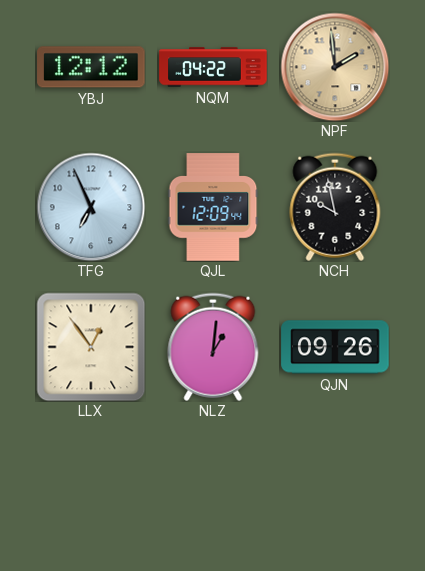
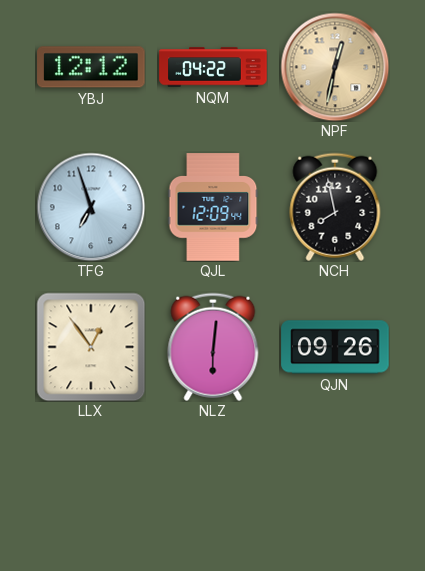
NPF: 1:59 -> 12:32 (335, 67)
TFG: 6:56 -> 6:57 (91, 207)
NCH: 9:58 -> 7:58 (335, 207)
NLZ: 1:01 -> 6:01 (213, 347)
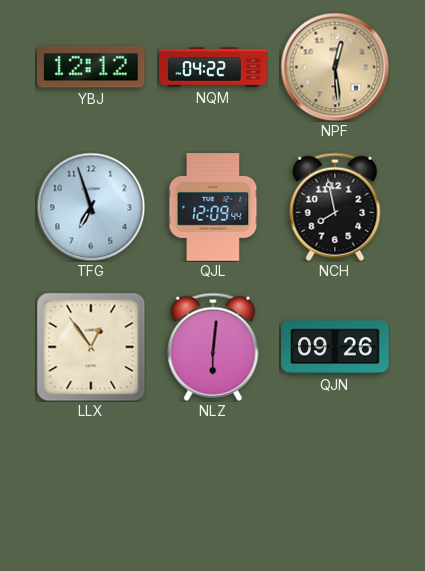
NPF: 12:32 -> 12:29 (335, 67)
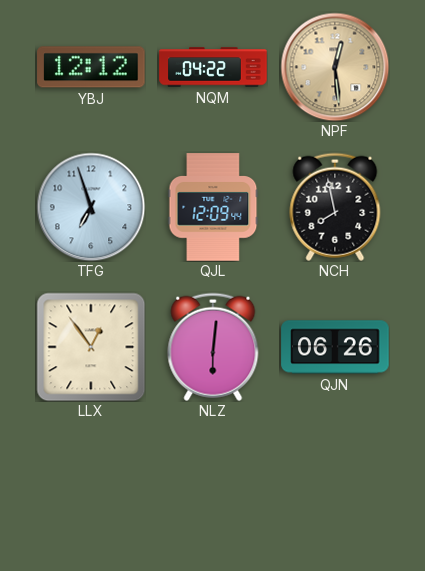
QJN: 09:26 -> 06:26 (335, 347)
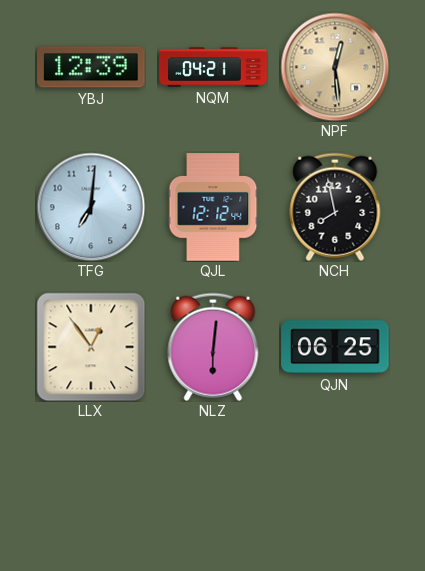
YBJ: 12:12 -> 12:39 (91, 67)
NQM: 04:22 -> 04:21 (213, 67)
TFG: 6:57 -> 7:01 (91, 207)
QJL: 12:09 -> 12:12 (213, 207)
QJN: 06:26 -> 06:25 (335, 347)
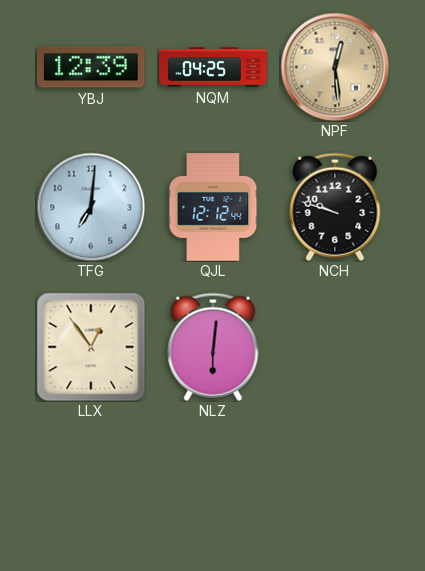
NQM: 04:21 -> 04:25 (213, 67)
NCH: 7:58 -> 9:48 (335, 207)
QJN: 06:25 -> none (335, 347)
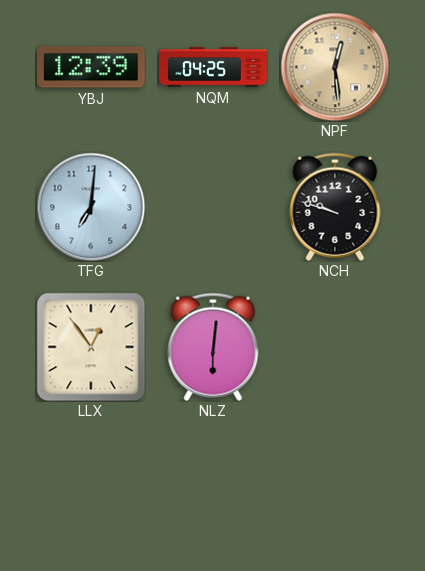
QJL: 12:12 -> none (213, 207)
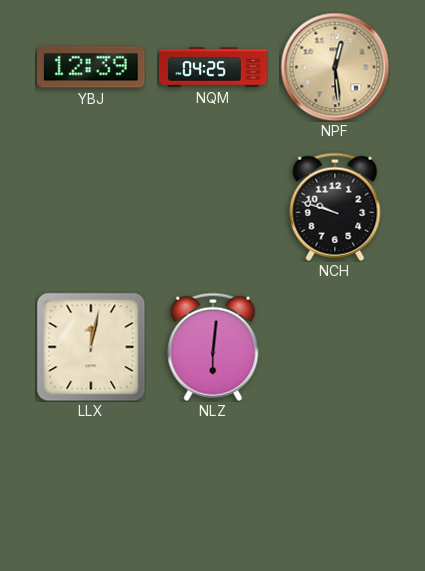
TFG: 7:01 -> none (91, 207)
LLX: 12:54 -> 12:02 (91, 347)
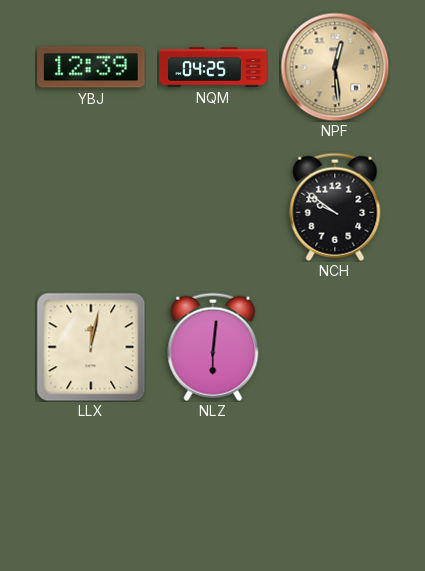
NCH: 9:48 -> 9:51 (335, 207)
